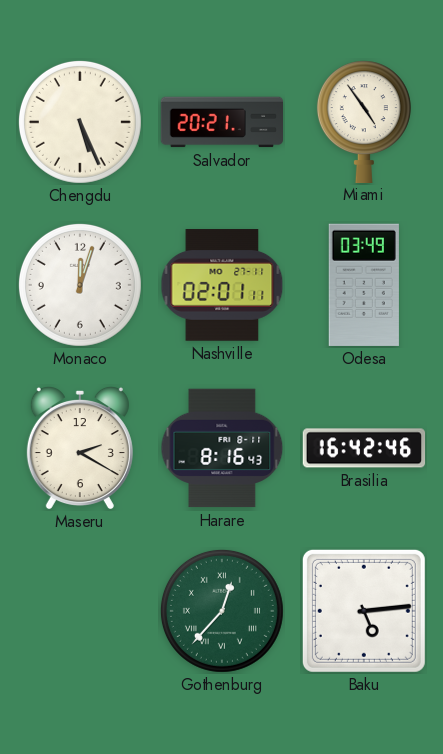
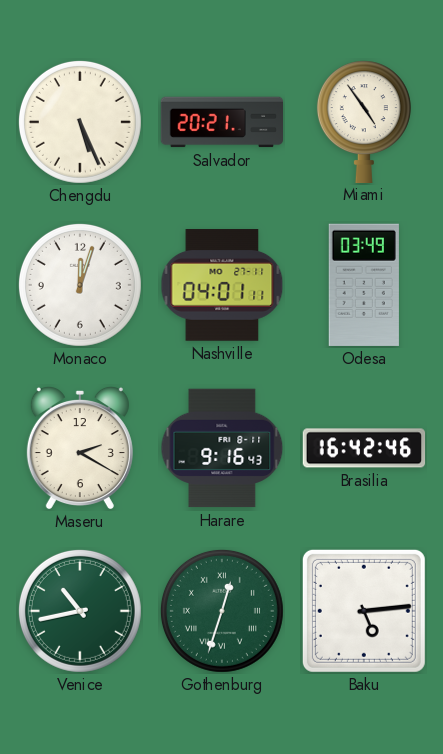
Nashville: 02:01 -> 04:01 (222, 285)
Harare: 8:16 -> 9:16 (222, 448)
Venice: none -> 10:43 (80, 611)
Gothenburg: 12:37 -> 12:33 (222, 611)
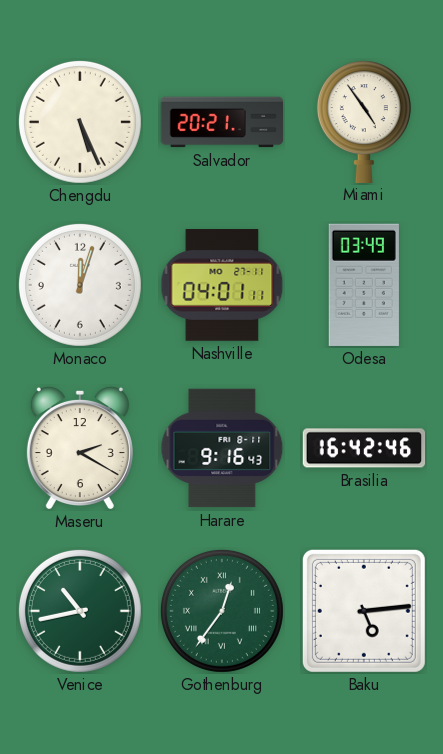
Gothenburg: 12:33 -> 12:36 (222, 611)
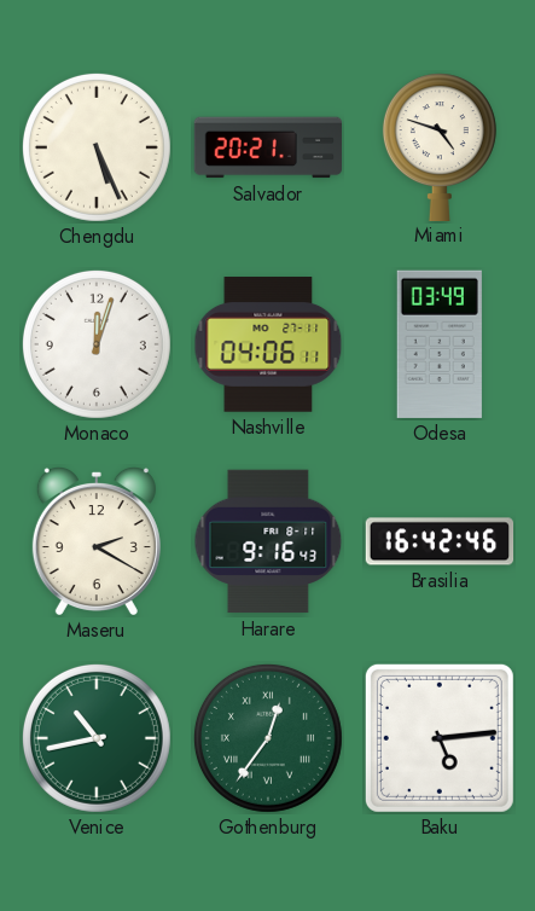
Miami: 4:54 -> 4:48 (440, 146)
Nashville: 04:01 -> 04:06 (268, 344)
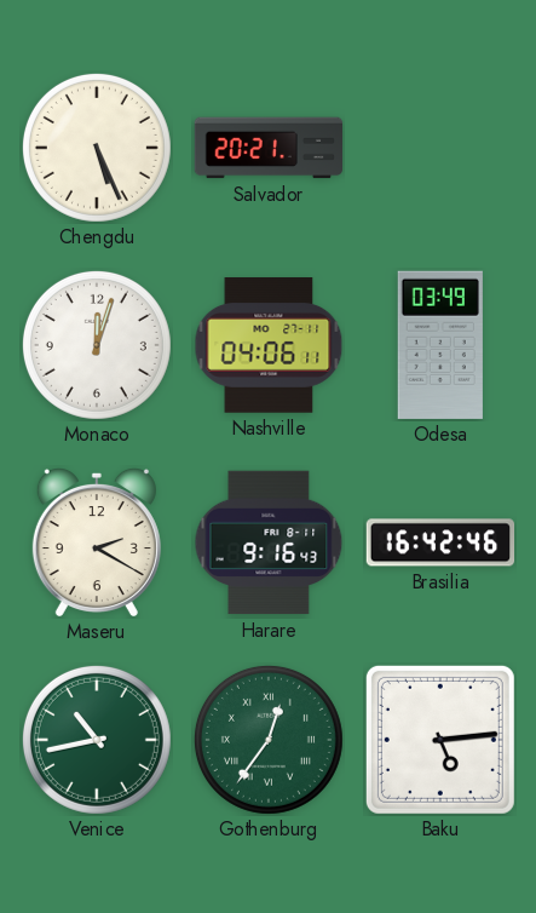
Miami: 4:48 -> none (440, 146)
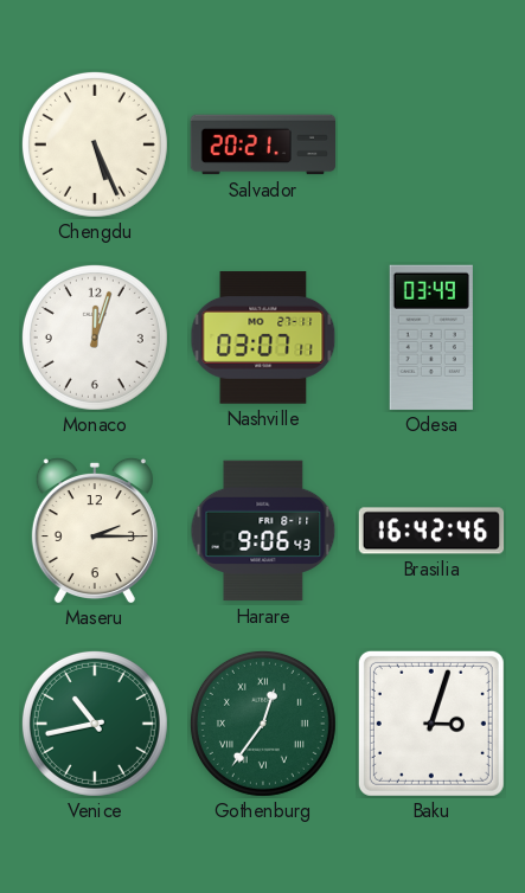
Nashville: 04:06 -> 03:07 (263, 338)
Maseru: 2:20 -> 2:15 (95, 531)
Harare: 9:16 -> 9:06 (263, 531)
Baku: 5:14 -> 3:03 (431, 724)
